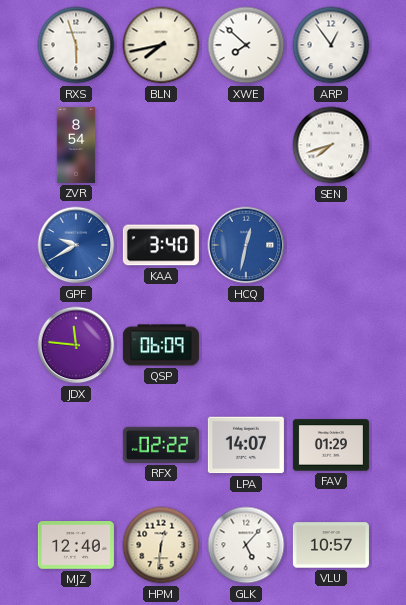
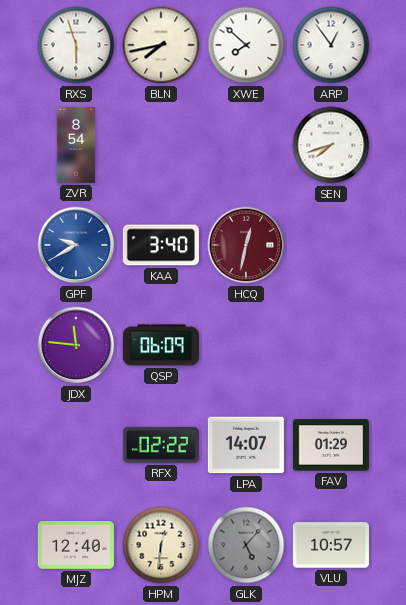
HCQ dial: blue -> burgundy (246, 245)
GLK dial: white -> grey (246, 545)
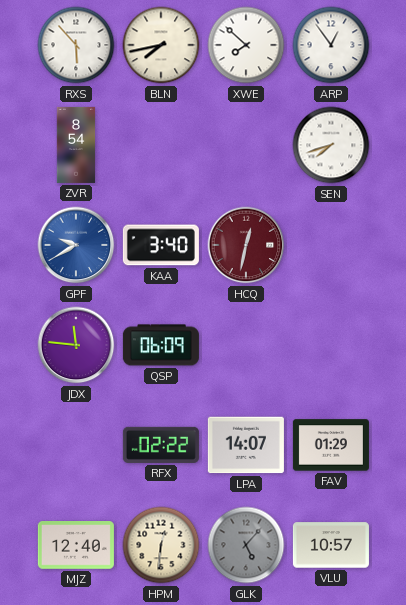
RXS: 5:57 -> 5:53 (76, 45)
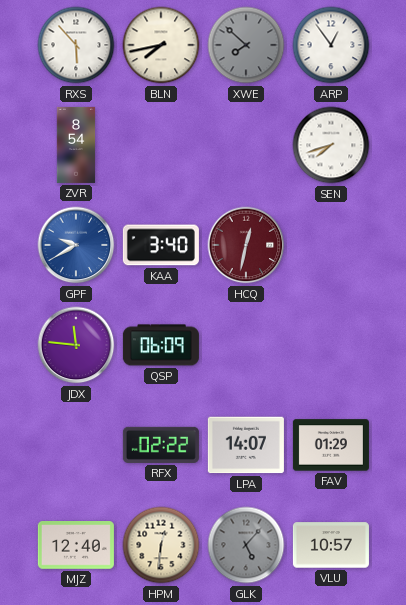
XWE dial: white -> grey (246, 45)
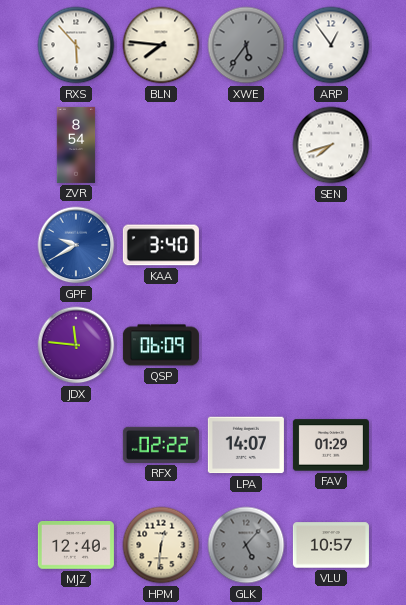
BLN: 7:43 -> 7:46 (161, 45)
XWE: 7:52 -> 5:36 (246, 45)
HCQ: 12:32 -> none (246, 245)
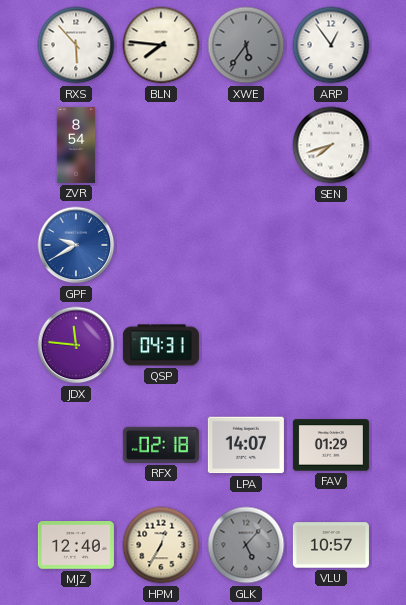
KAA: 3:40 -> none (161, 245)
QSP: 06:09 -> 04:31 (161, 345)
RFX: 02:22 -> 02:18 (161, 445)
HPM: 12:31 -> 12:35 (161, 545)
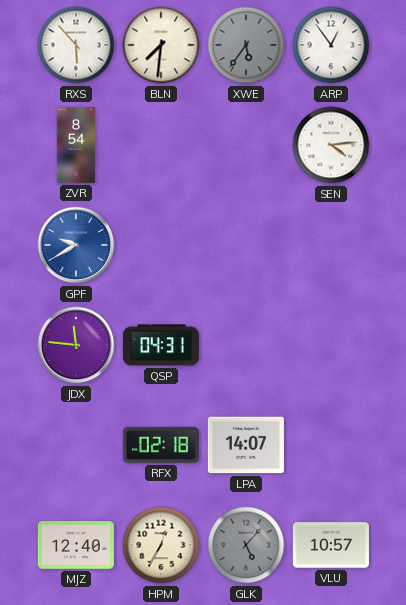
BLN: 7:46 -> 7:31 (161, 45)
SEN: 7:42 -> 4:14 (331, 145)
FAV: 01:29 -> none (331, 445)
